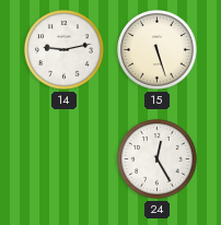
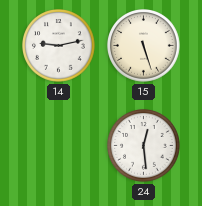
24: 12:25 -> 12:29 (144, 146)
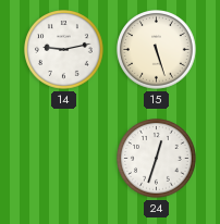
24: 12:29 -> 12:33 (157, 159)
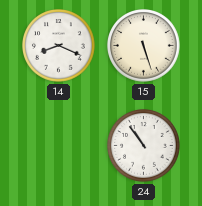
14: 9:13 -> 8:19 (59, 46)
24: 12:33 -> 10:54 (144, 146)
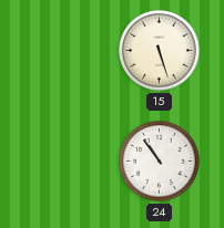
14: 8:19 -> none (59, 46)
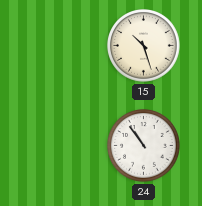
15: 5:27 -> 10:27 (144, 46)
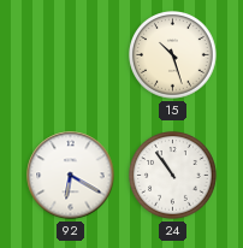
92: none -> 6:20 (71, 176)
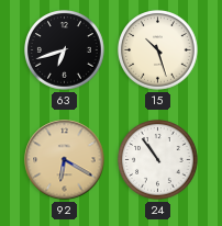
63: none -> 6:42 (65, 50)
92 dial: white -> champagne (65, 160)
